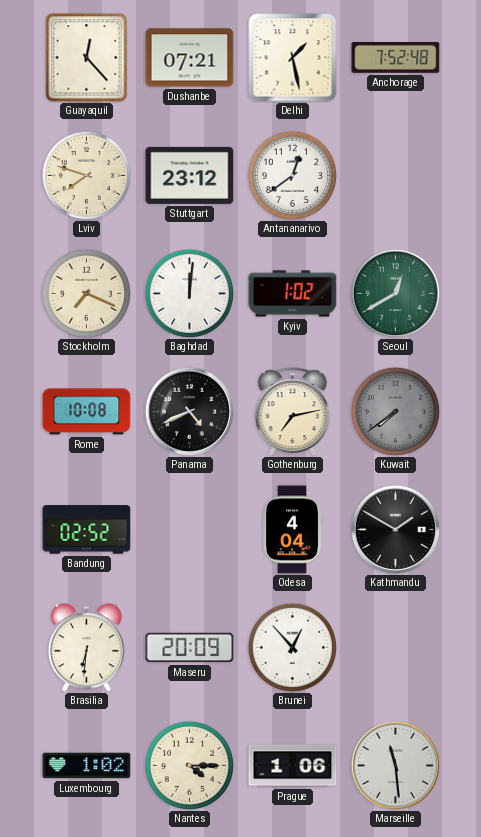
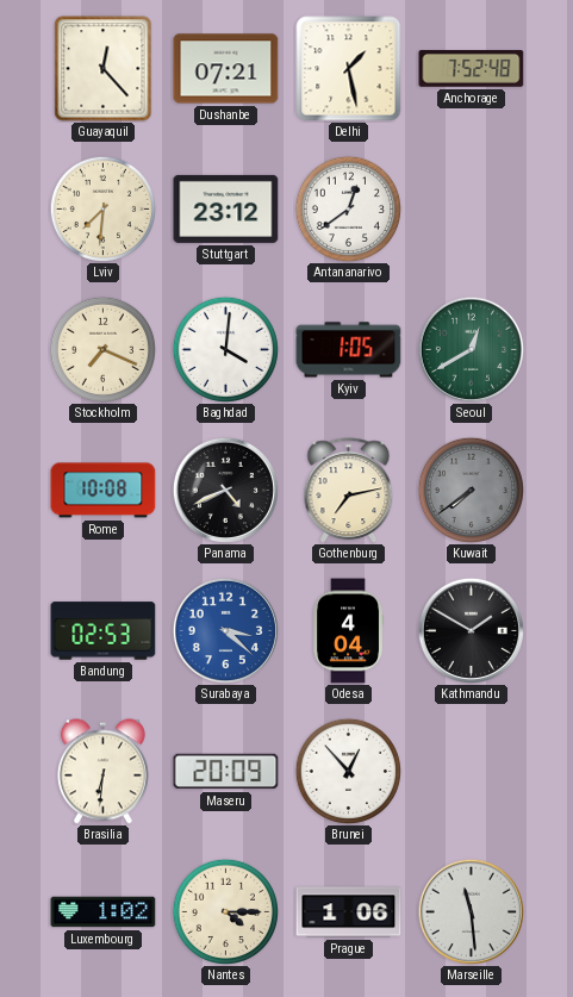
Lviv: 7:48 -> 7:31 (102, 208)
Baghdad: 12:01 -> 4:01 (225, 349)
Kyiv: 1:02 -> 1:05 (349, 350)
Bandung: 02:52 -> 02:53 (104, 631)
Surabaya: none -> 3:22 (225, 630)
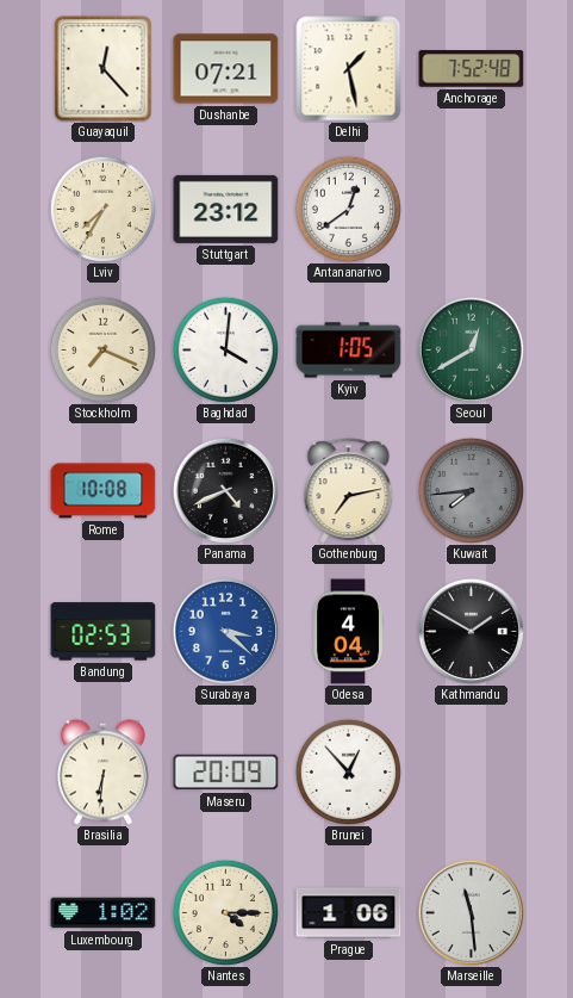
Lviv: 7:31 -> 7:35 (102, 209)
Kuwait: 7:39 -> 7:44 (471, 490)
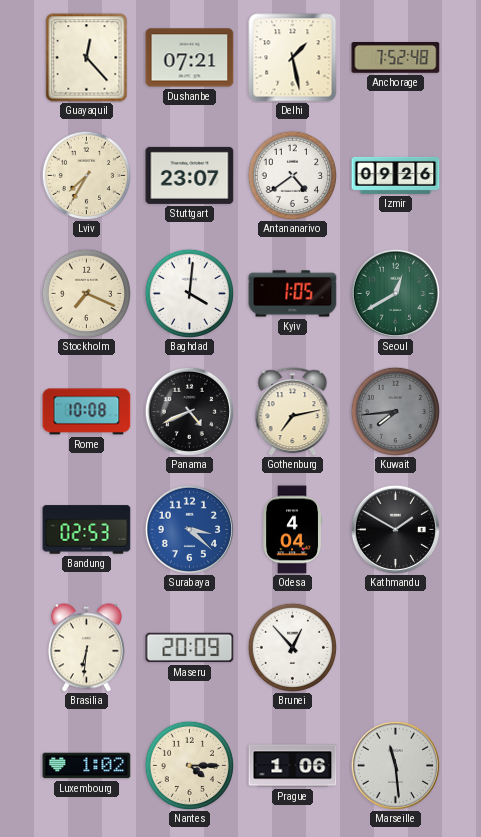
Stuttgart: 23:12 -> 23:07 (190, 175)
Antananarivo: 12:39 -> 4:39 (292, 175)
Izmir: none -> 09:26 (396, 175)
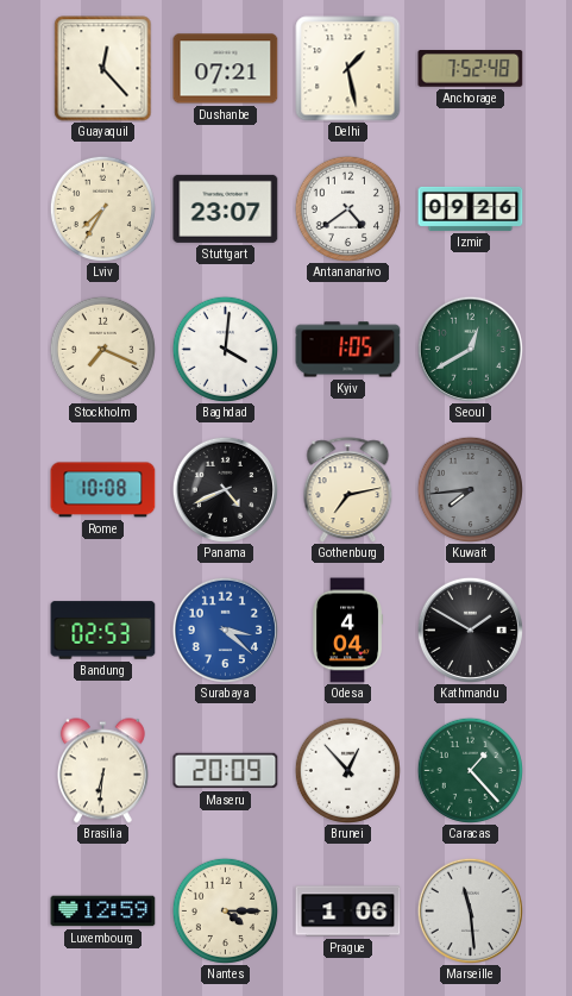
Caracas: none -> 1:23 (470, 770)
Luxembourg: 1:02 -> 12:59 (103, 912)
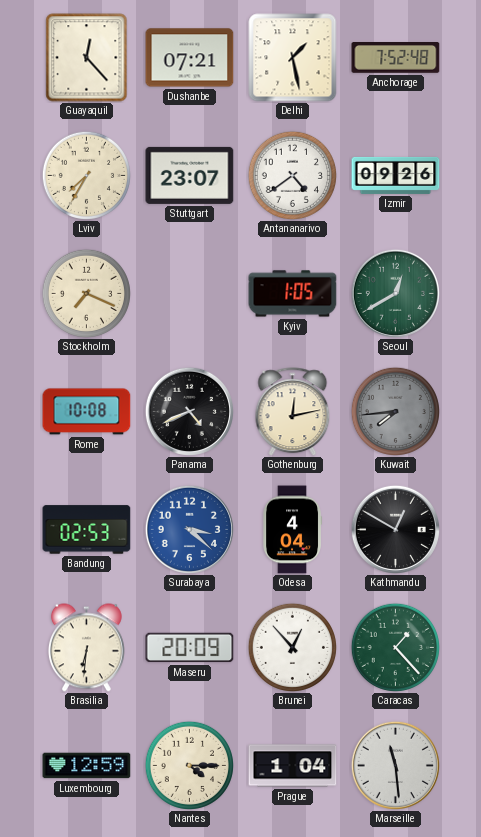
Baghdad: 4:01 -> none (225, 349)
Gothenburg: 7:13 -> 12:13 (293, 412)
Kathmandu: 1:50 -> 12:50 (395, 529)
Prague: 1:06 -> 1:04 (293, 766)
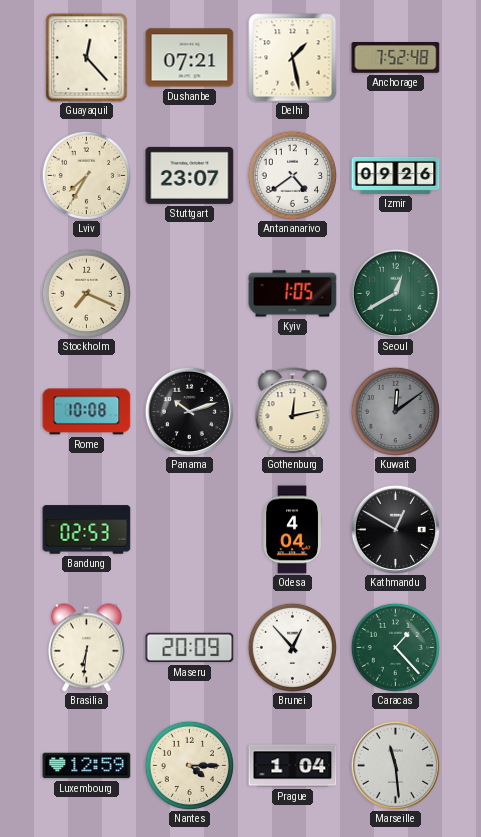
Panama: 4:41 -> 10:12 (189, 411)
Kuwait: 7:44 -> 12:09 (395, 411)
Surabaya: 3:22 -> none (189, 529)
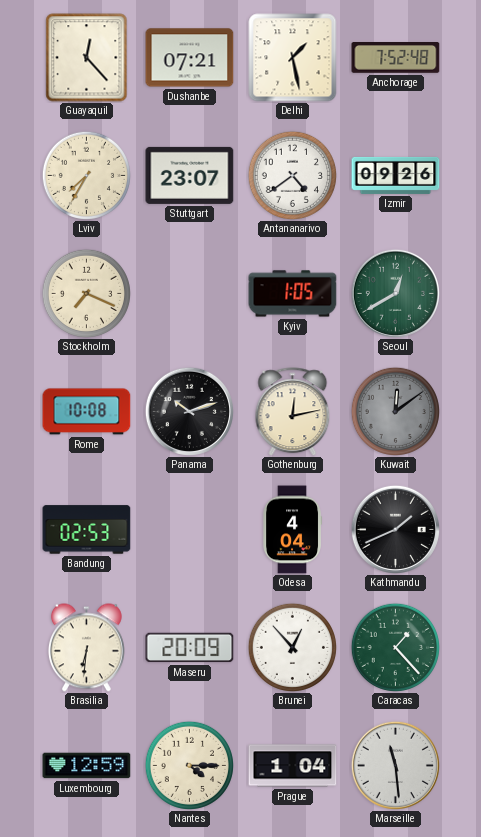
Kathmandu: 12:50 -> 1:41 (395, 529)
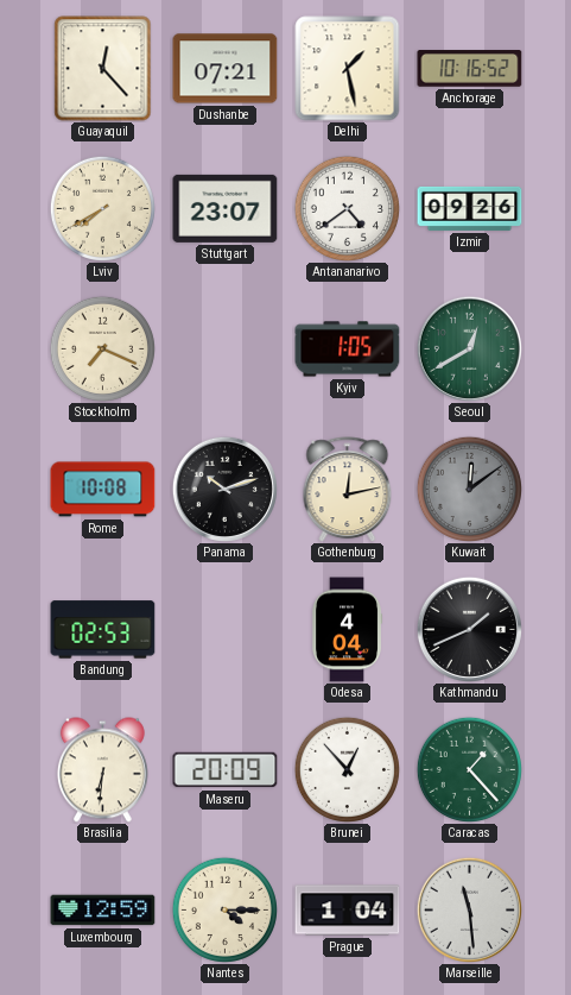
Anchorage: 7:52 -> 10:16 (470, 69)
Lviv: 7:35 -> 7:40 (102, 208)
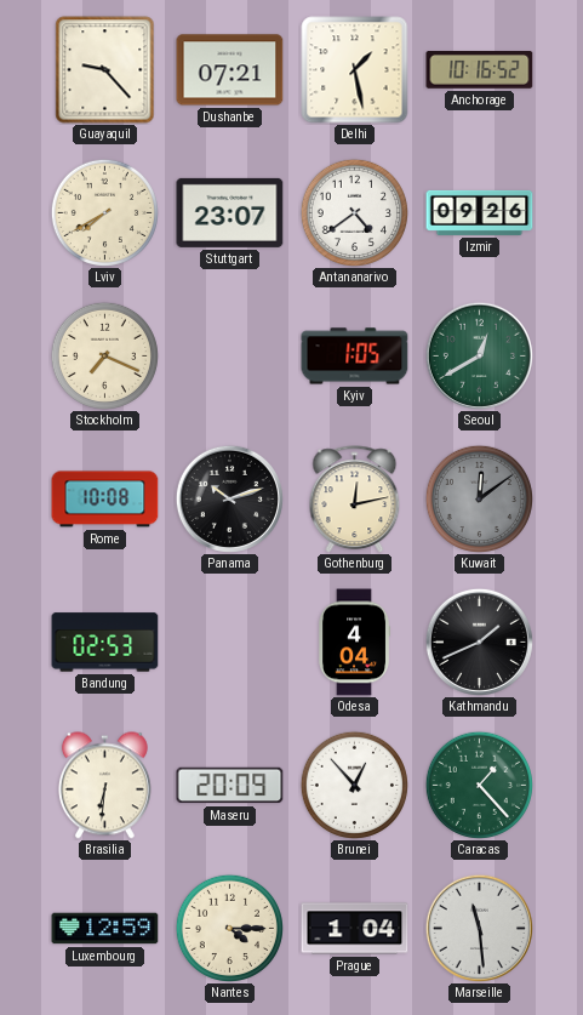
Guayaquil: 12:23 -> 9:23 (105, 70)
